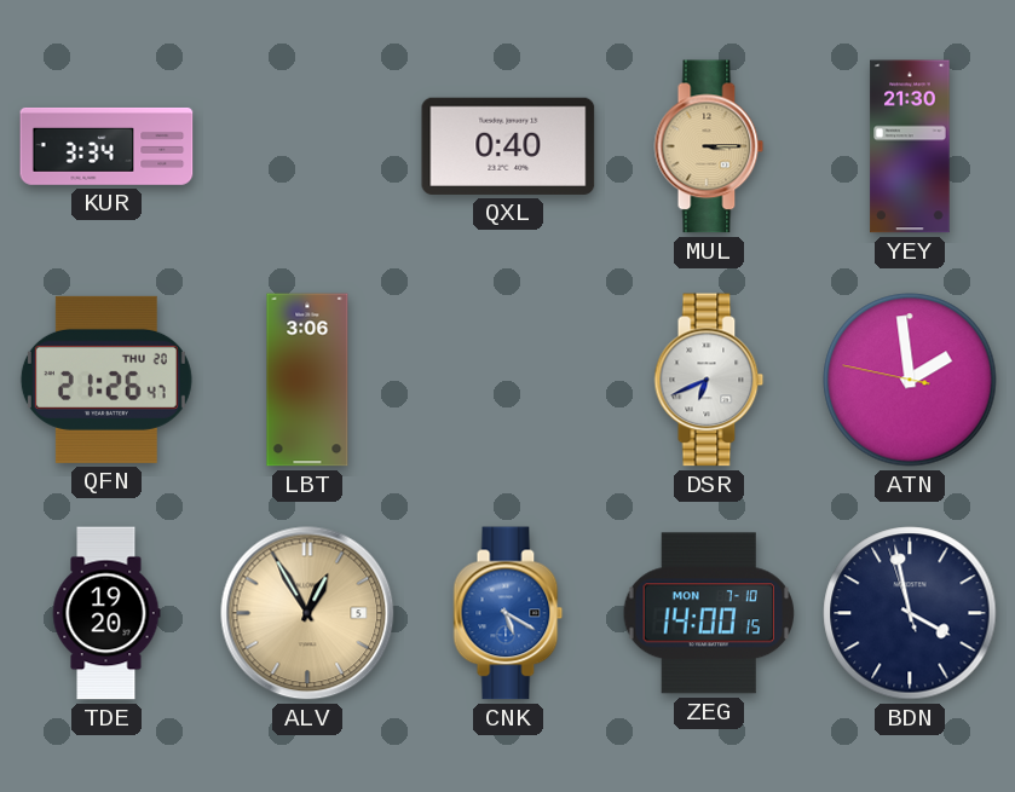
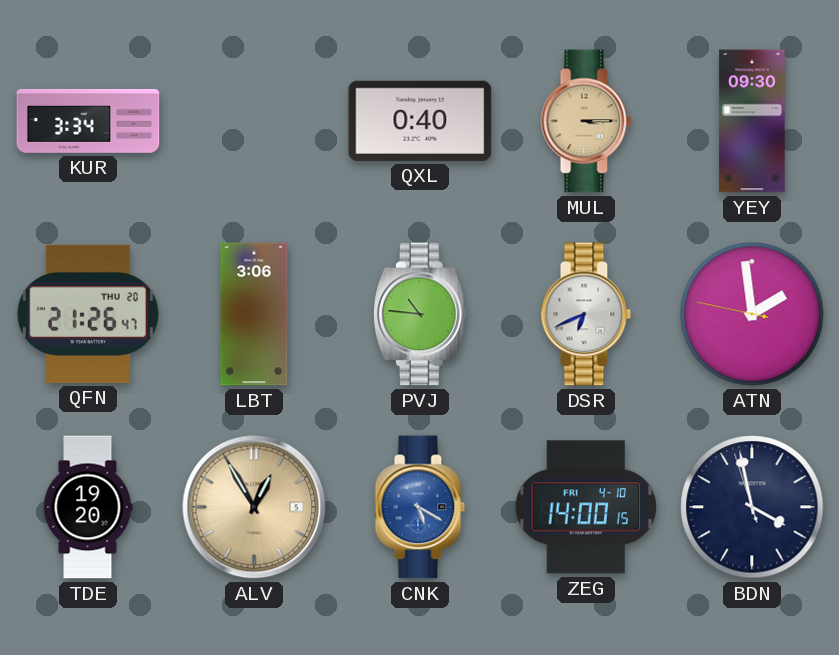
YEY: 21:30 -> 09:30 (752, 121)
PVJ: none -> 10:46 (420, 314)
ZEG date: MON 7-10 -> FRI 4-10 (586, 507)
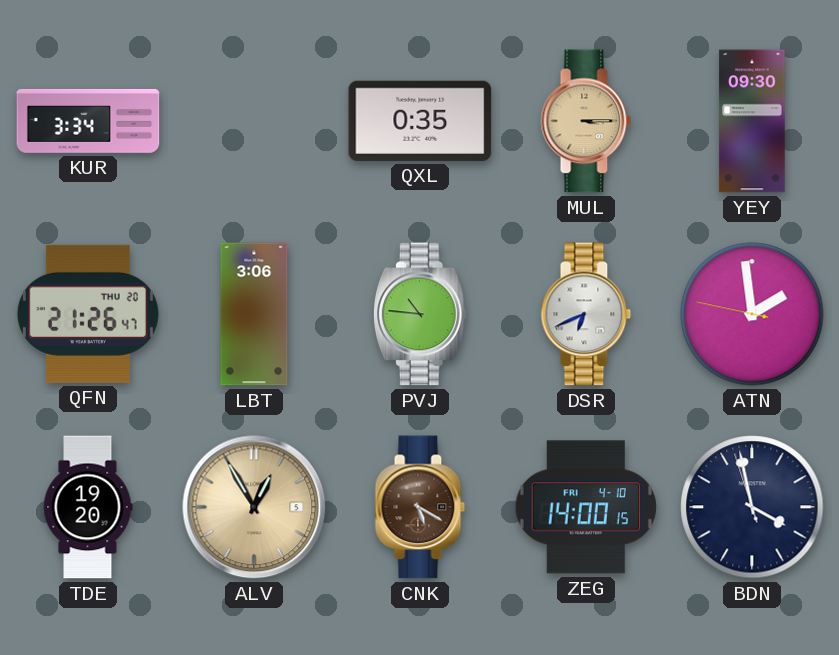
QXL: 0:40 -> 0:35 (420, 121)
CNK dial: blue -> brown (420, 507)
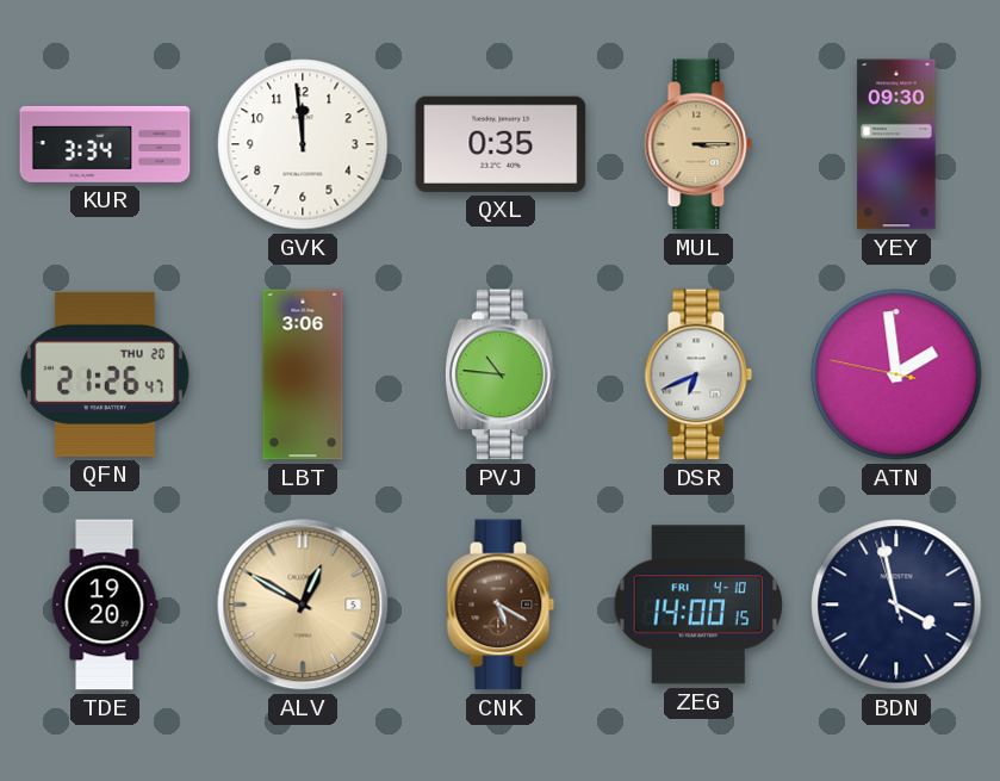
GVK: none -> 11:59 (303, 144)
ALV: 12:55 -> 12:50 (303, 605)
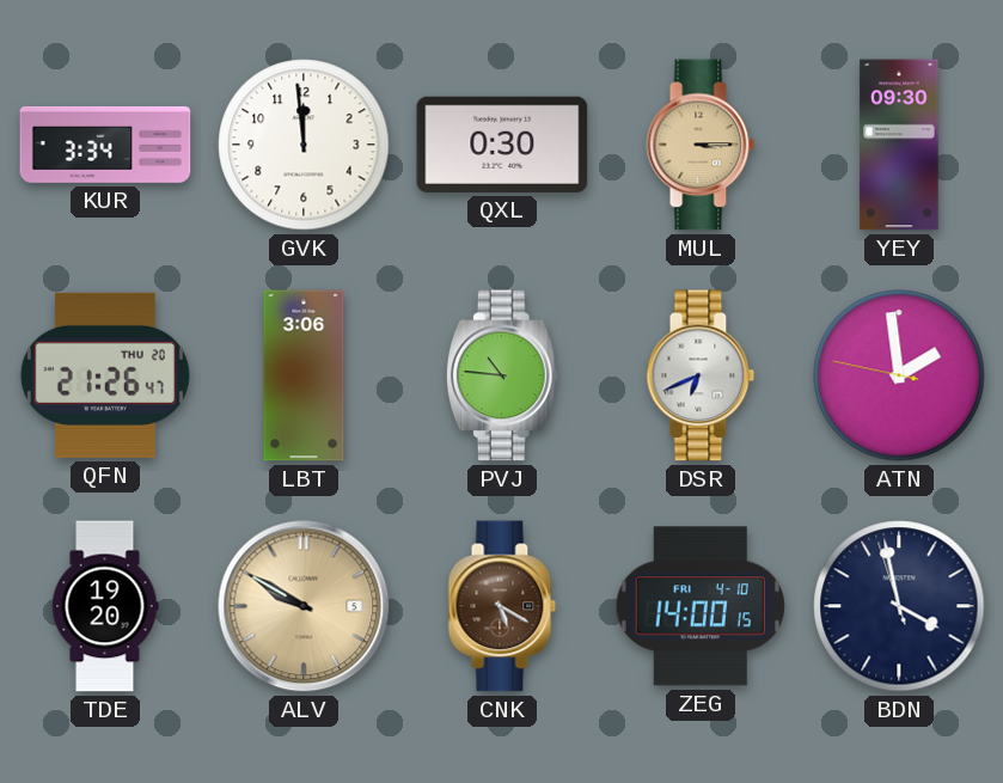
QXL: 0:35 -> 0:30 (502, 145)
ALV: 12:50 -> 9:50 (304, 606)
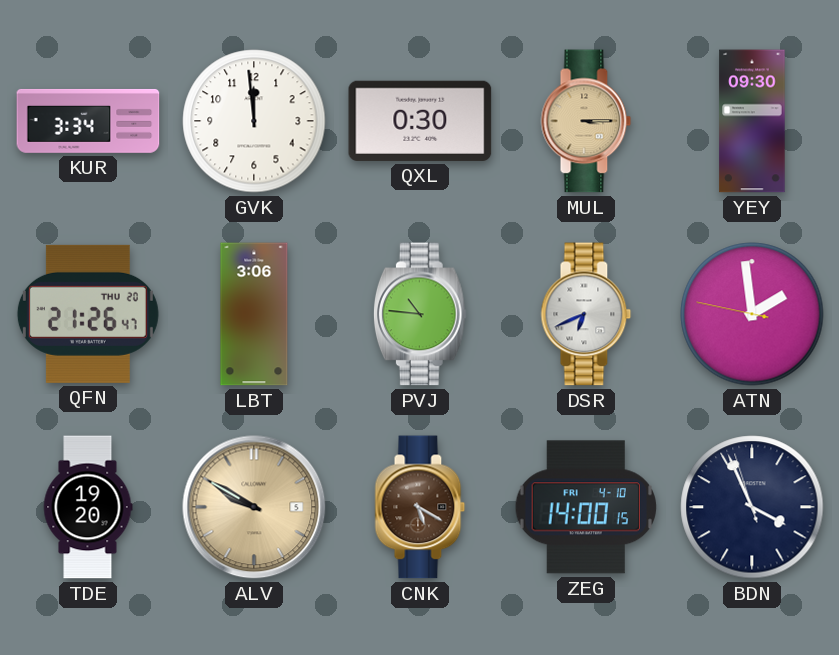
BDN: 3:57 -> 3:55 (752, 507)
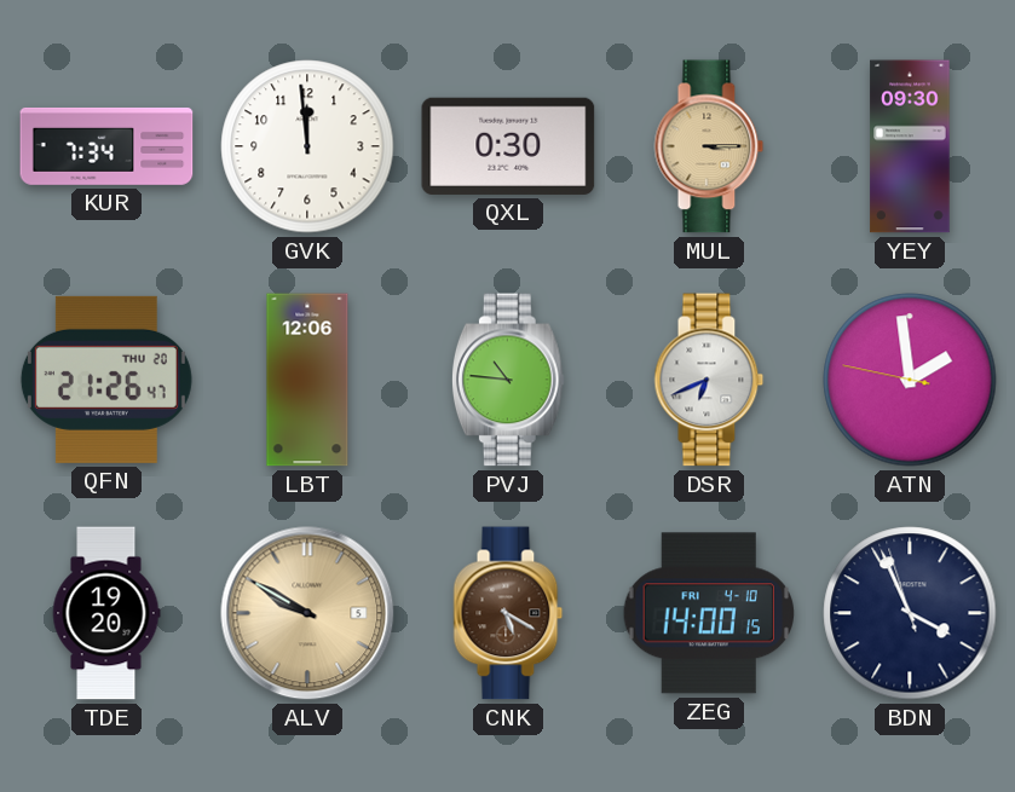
KUR: 3:34 -> 7:34 (106, 146)
LBT: 3:06 -> 12:06 (307, 380)
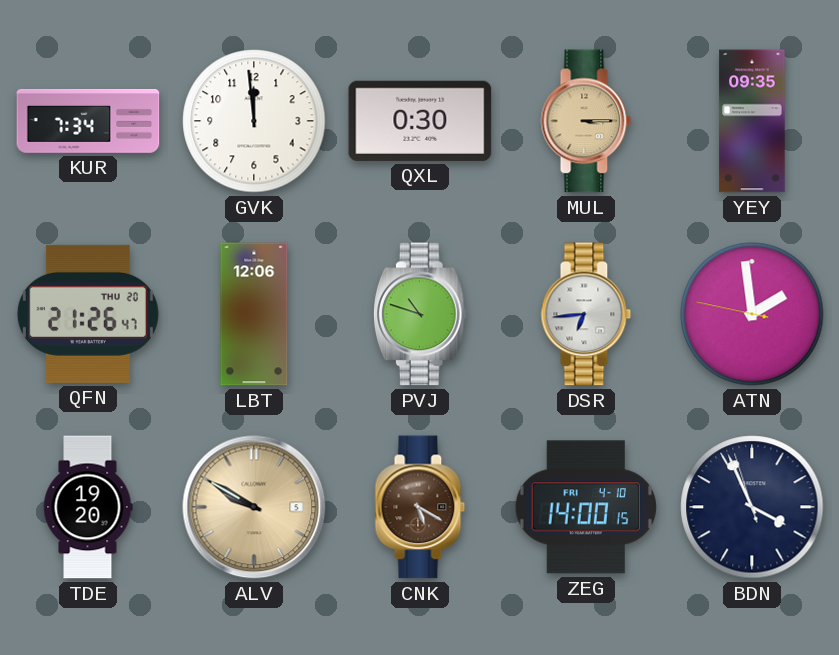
YEY: 09:30 -> 09:35 (752, 121)
PVJ: 10:46 -> 10:48 (420, 314)
DSR: 6:41 -> 6:44 (586, 314)
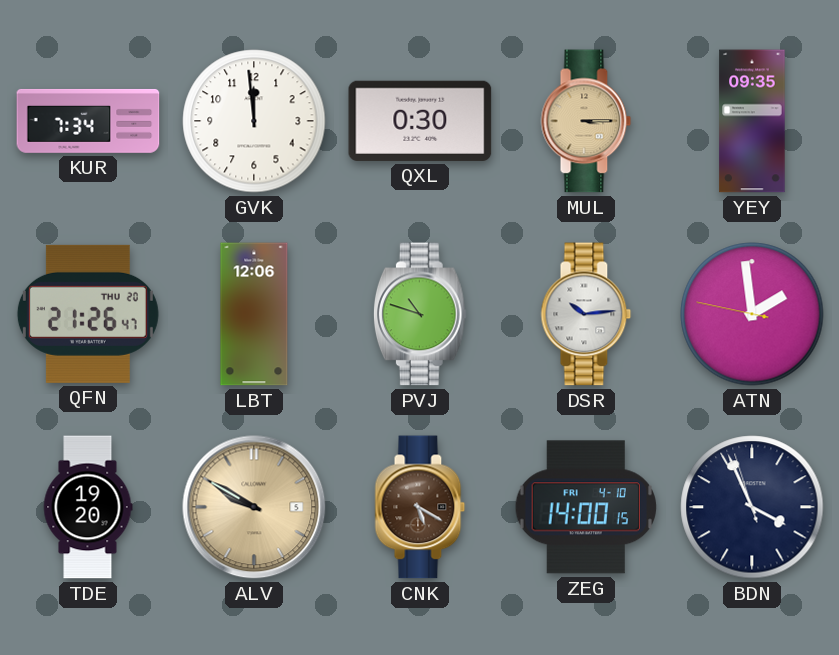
DSR: 6:44 -> 10:14 (586, 314)
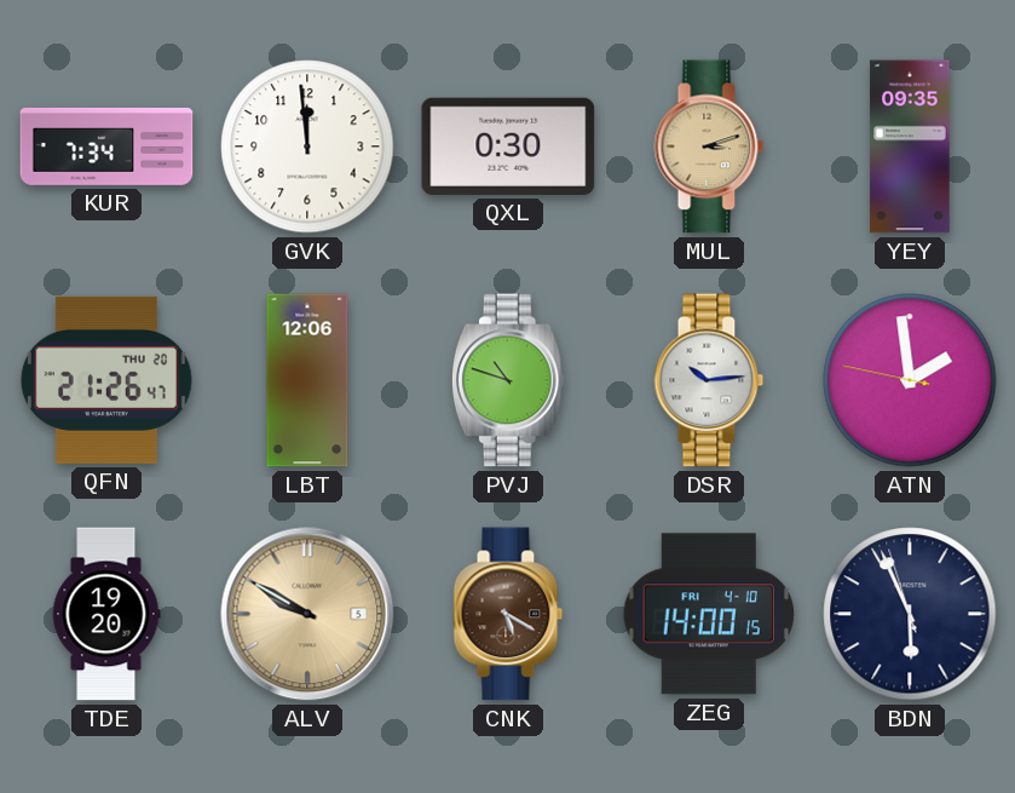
MUL: 3:15 -> 3:12 (709, 146)
BDN: 3:55 -> 5:55 (910, 614)
